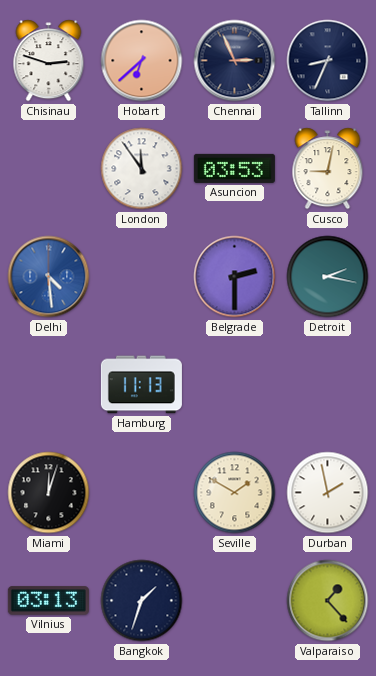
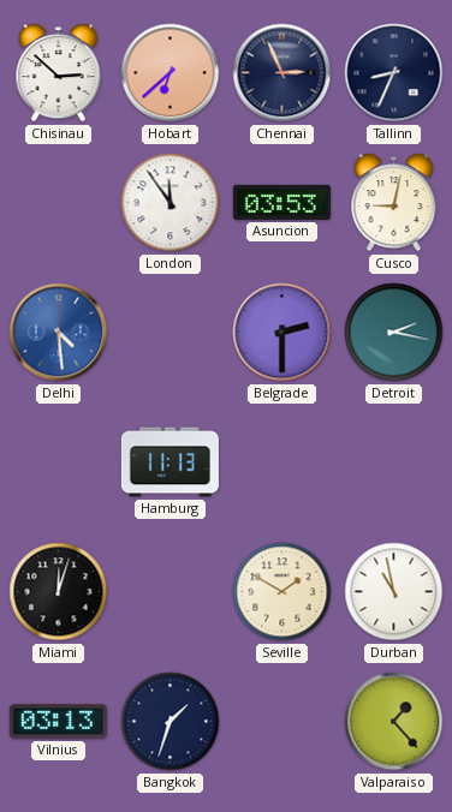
Chisinau: 2:48 -> 2:52 (59, 73)
Durban: 1:58 -> 10:58 (394, 592)
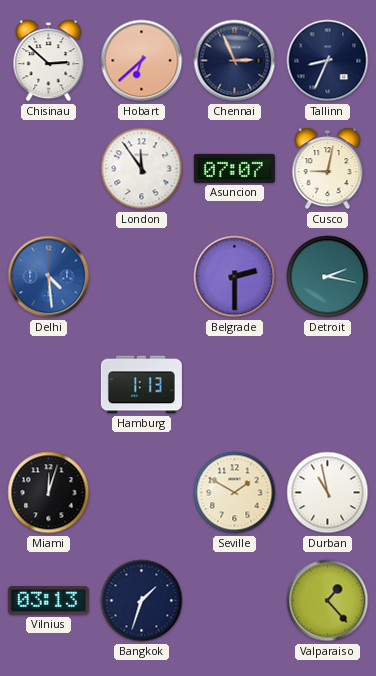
Asuncion: 03:53 -> 07:07 (234, 168)
Hamburg: 11:13 -> 1:13 (141, 385)
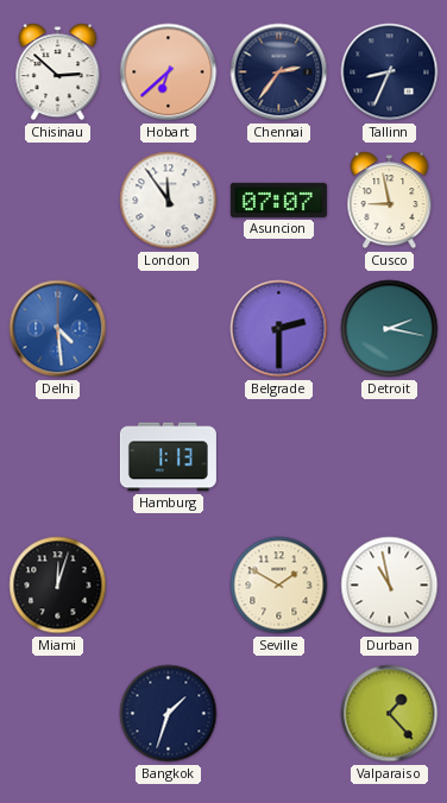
Chennai: 2:56 -> 2:36 (279, 72)
Cusco: 9:02 -> 8:58 (390, 201)
Vilnius: 03:13 -> none (48, 601)
